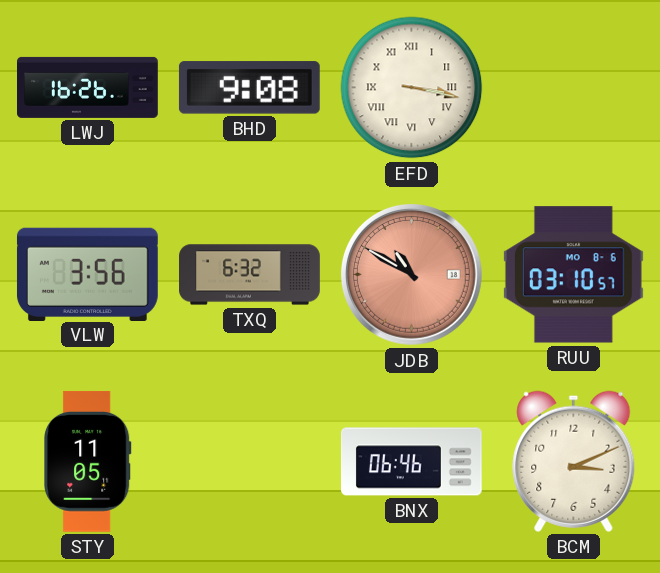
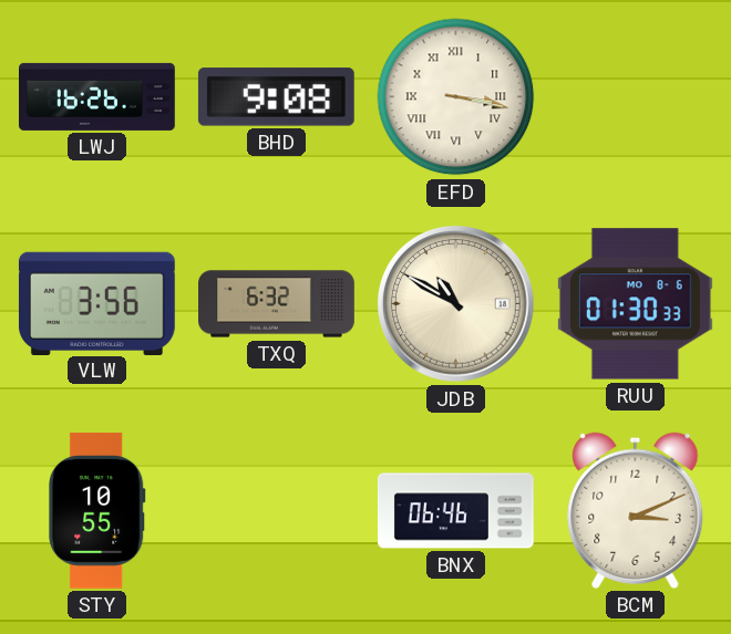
JDB dial: salmon -> cream (456, 304)
RUU: 03:10 -> 01:30 (635, 304)
STY: 11:05 -> 10:55 (97, 510)
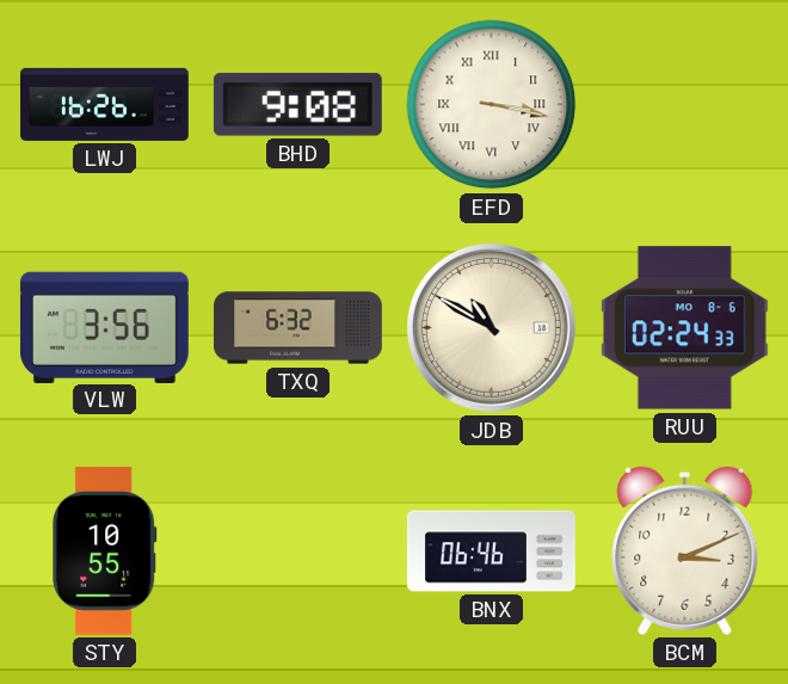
RUU: 01:30 -> 02:24 (684, 328)
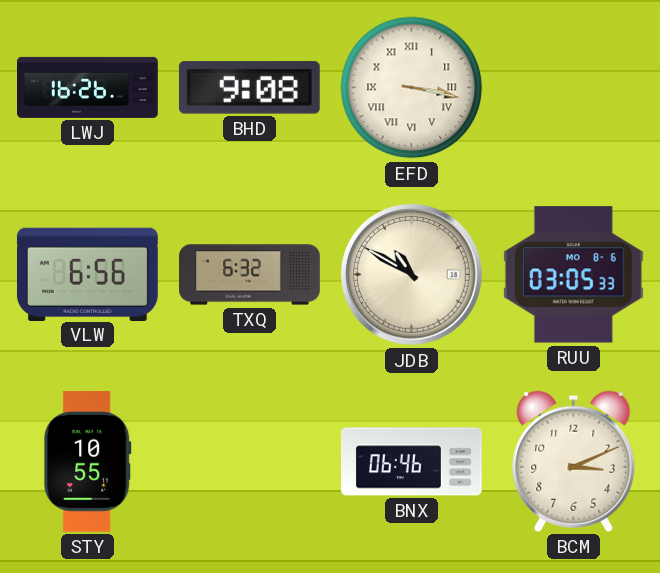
VLW: 3:56 -> 6:56 (87, 274)
RUU: 02:24 -> 03:05 (573, 275)
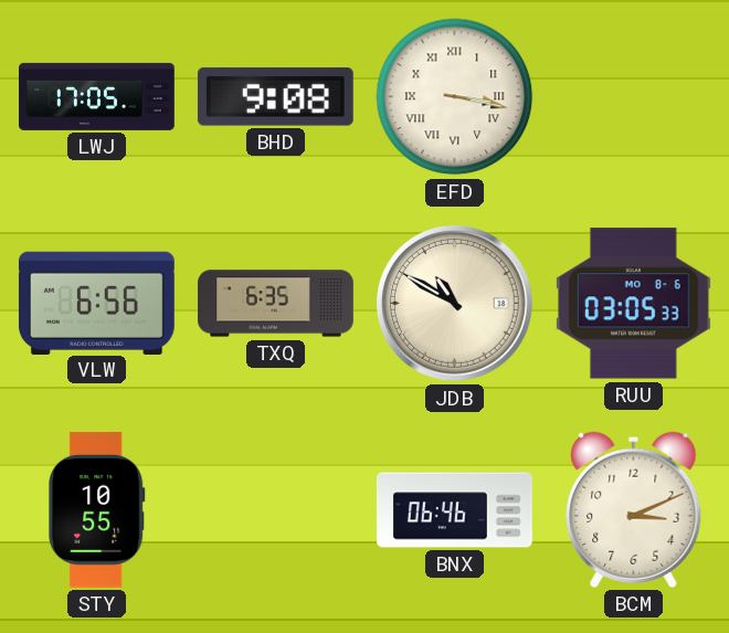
LWJ: 16:26 -> 17:05 (97, 96)
TXQ: 6:32 -> 6:35 (276, 304)
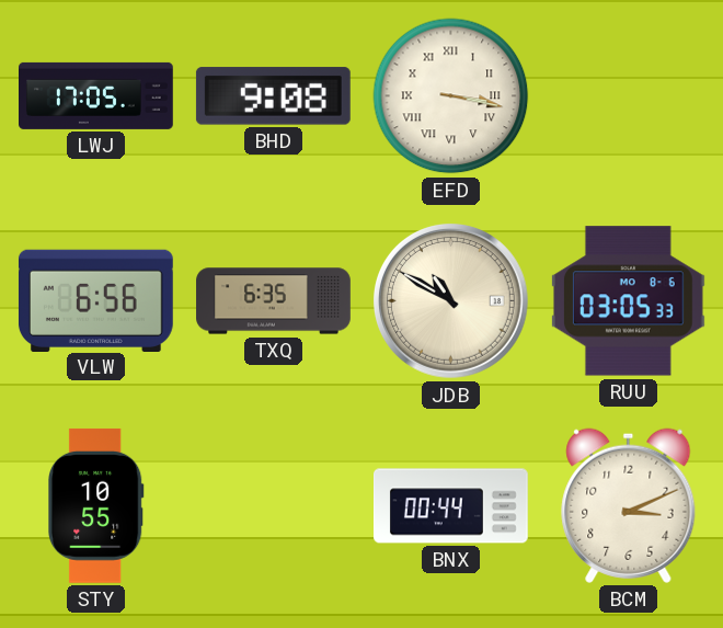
BNX: 06:46 -> 00:44 (451, 506)
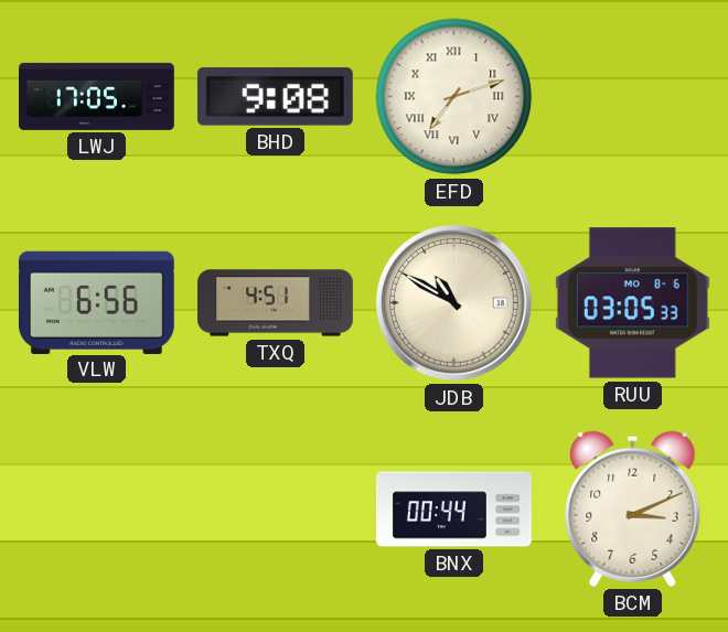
EFD: 3:17 -> 7:12 (454, 97)
TXQ: 6:35 -> 4:51 (276, 303)
STY: 10:55 -> none (96, 505)
